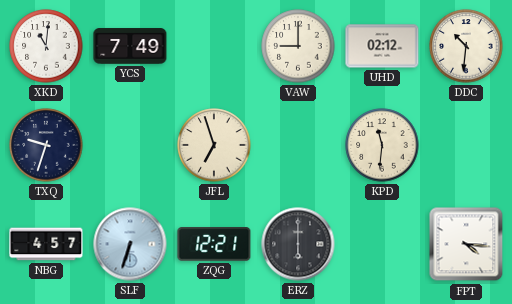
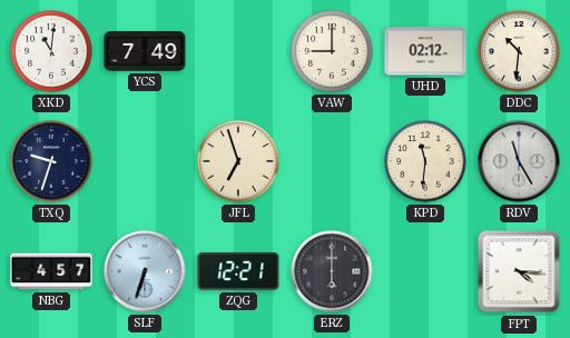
RDV: none -> 11:25 (519, 161)
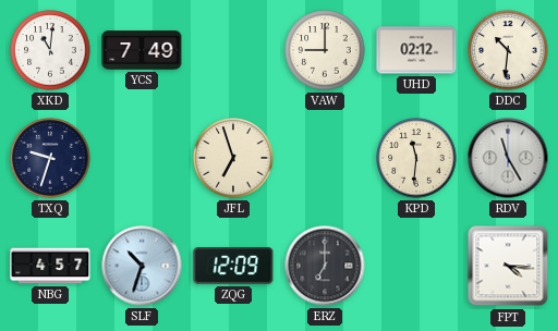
SLF: 6:33 -> 10:33 (142, 266)
ZQG: 12:21 -> 12:09 (233, 266)
ERZ: 6:00 -> 7:00 (325, 266)
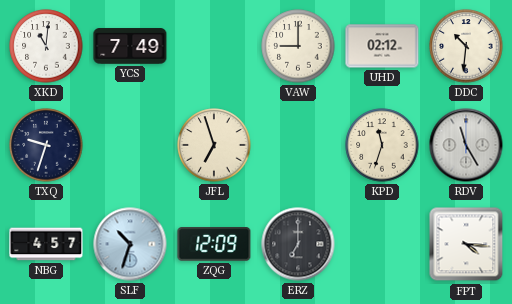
KPD: 11:31 -> 11:33 (382, 145)
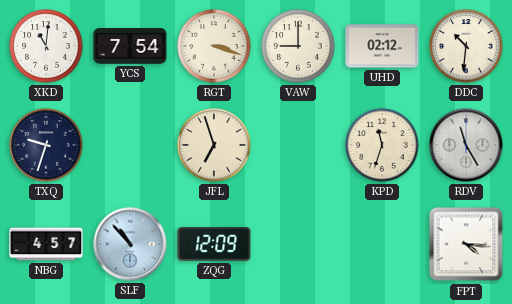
YCS: 7:49 -> 7:54 (130, 46)
RGT: none -> 3:18 (214, 46)
SLF: 10:33 -> 10:53 (130, 244)
ERZ: 7:00 -> none (298, 244)
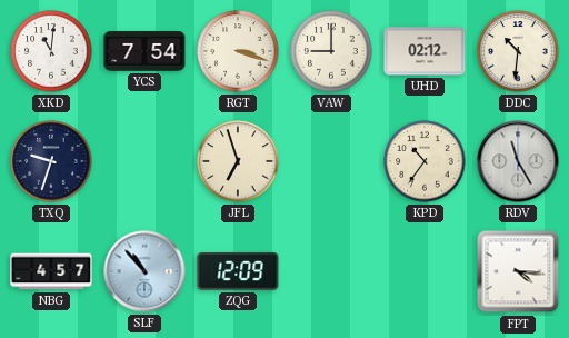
KPD: 11:33 -> 10:36 (425, 161)
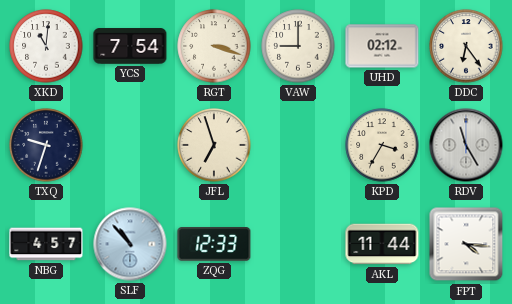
DDC: 10:31 -> 6:24 (466, 46)
KPD: 10:36 -> 3:35 (382, 145)
ZQG: 12:09 -> 12:33 (214, 244)
AKL: none -> 11:44 (382, 244)
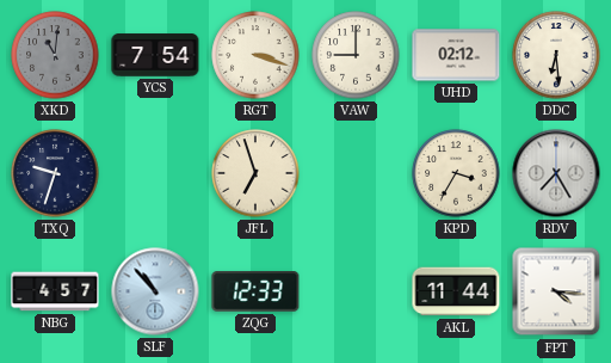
XKD dial: white -> grey (55, 55)
DDC: 6:24 -> 6:29 (556, 55)
RDV: 11:25 -> 7:25 (556, 173)
